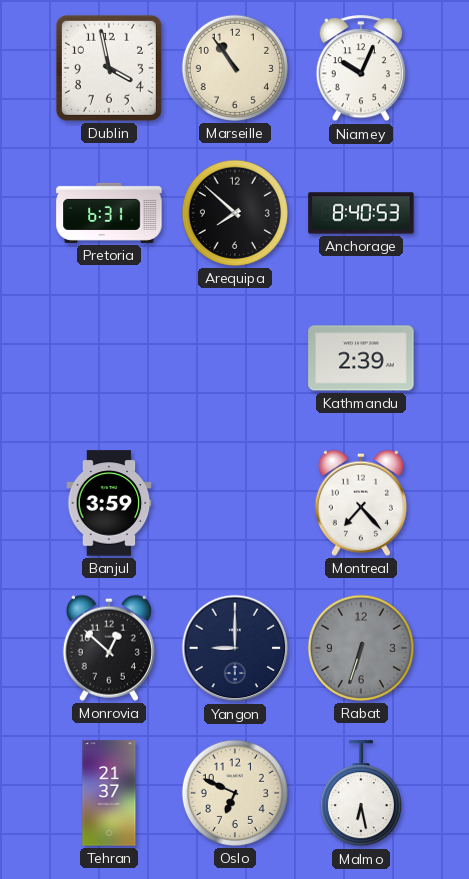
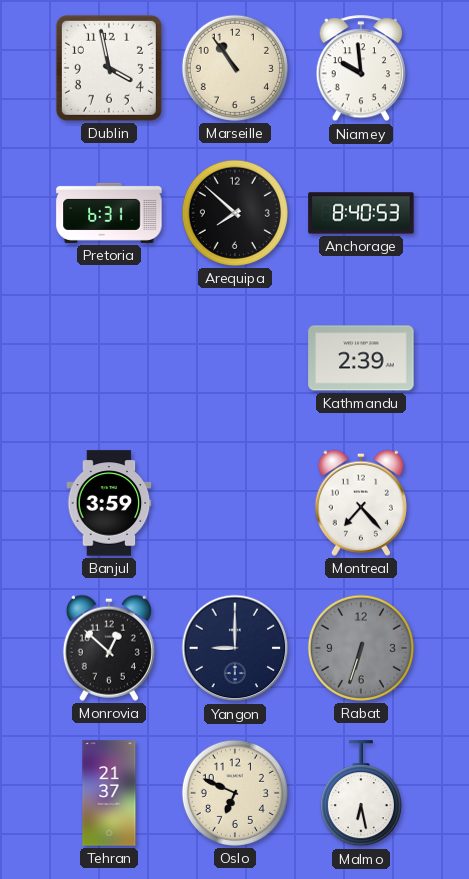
Niamey: 10:04 -> 9:59 (360, 69)
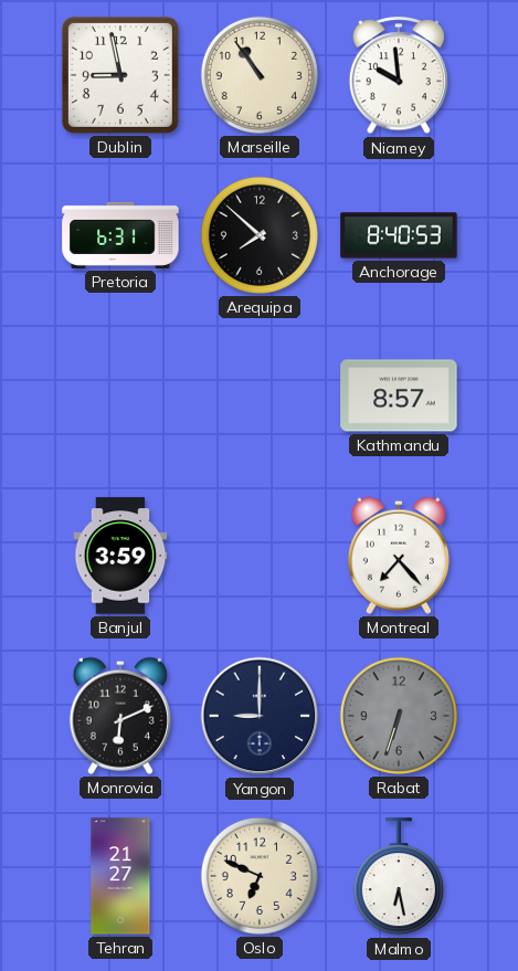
Dublin: 3:58 -> 8:58 (120, 75)
Kathmandu: 2:39 -> 8:57 (399, 395)
Monrovia: 12:52 -> 6:11 (120, 716)
Tehran: 21:37 -> 21:27 (120, 876)
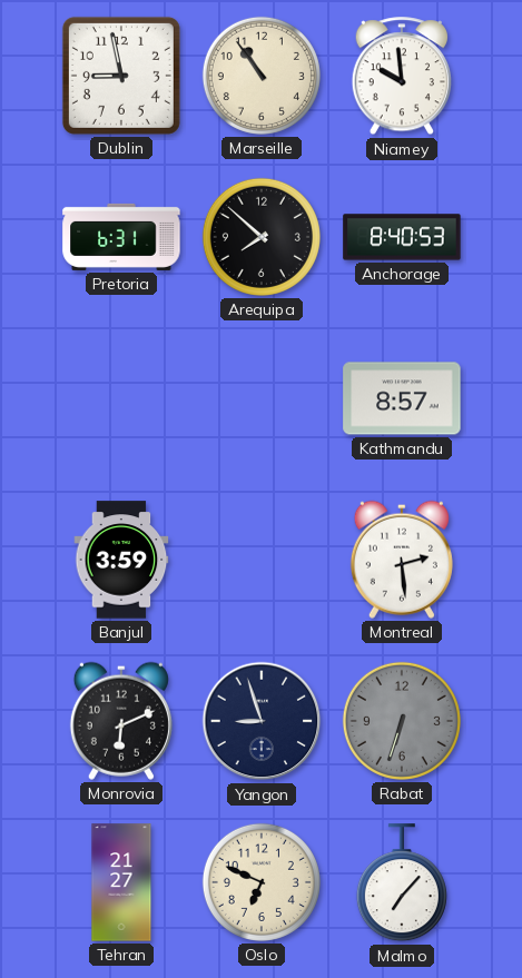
Montreal: 7:23 -> 2:29 (402, 560)
Yangon: 9:00 -> 8:57 (262, 721)
Malmo: 6:28 -> 7:07 (402, 883)
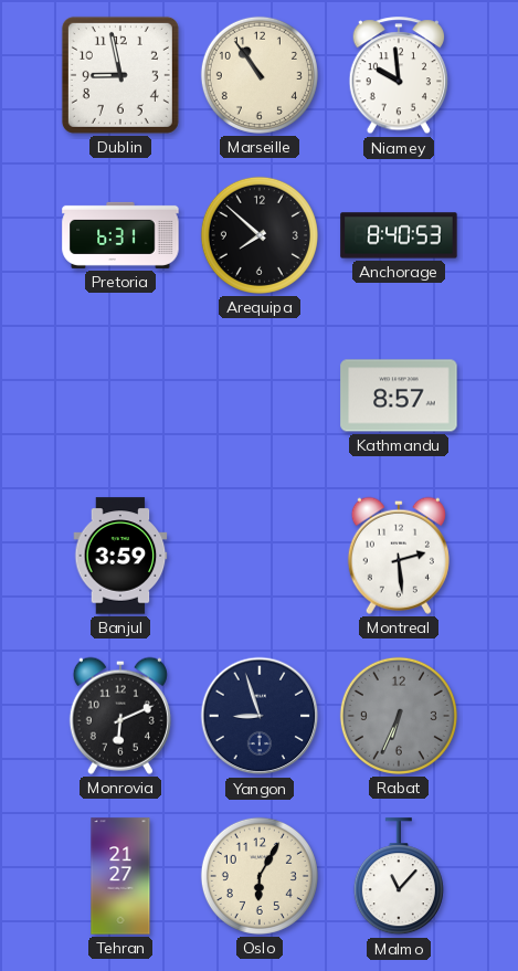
Rabat: 6:33 -> 6:34 (399, 716)
Oslo: 6:49 -> 6:05 (260, 876)
Malmo: 7:07 -> 11:07 (399, 877)
